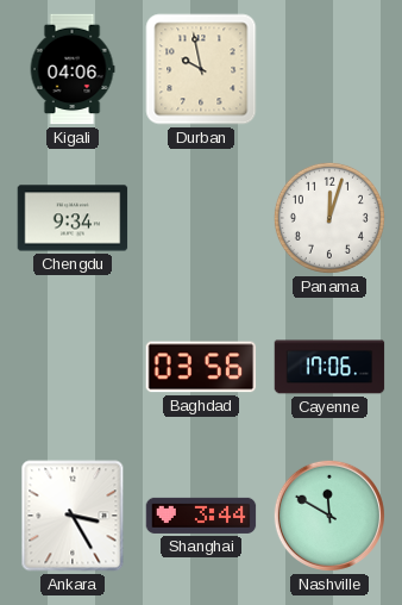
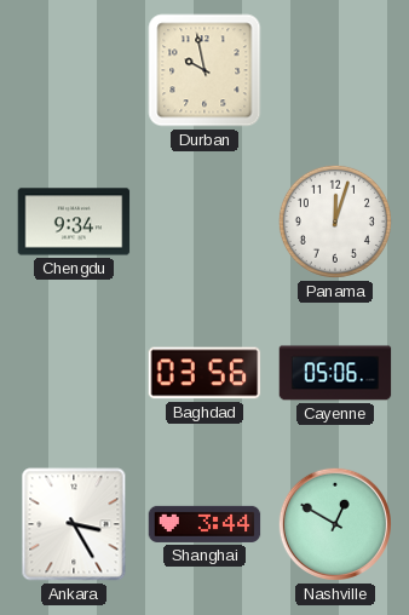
Kigali: 04:06 -> none (73, 69)
Cayenne: 17:06 -> 05:06 (335, 373)
Nashville: 11:50 -> 12:50 (335, 524)
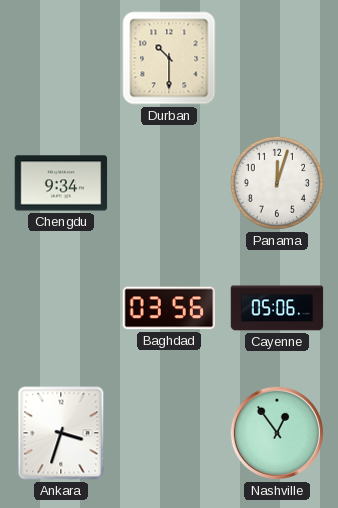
Durban: 9:58 -> 10:30 (169, 58)
Ankara: 3:25 -> 3:33 (61, 433)
Shanghai: 3:44 -> none (204, 524)
Nashville: 12:50 -> 12:54 (277, 433)
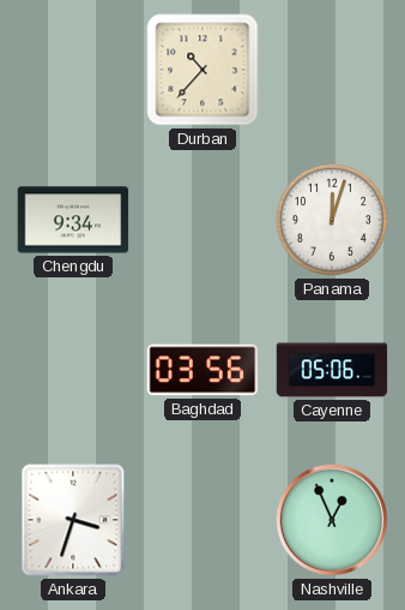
Durban: 10:30 -> 10:37 (202, 70)
Nashville: 12:54 -> 12:56 (332, 520)
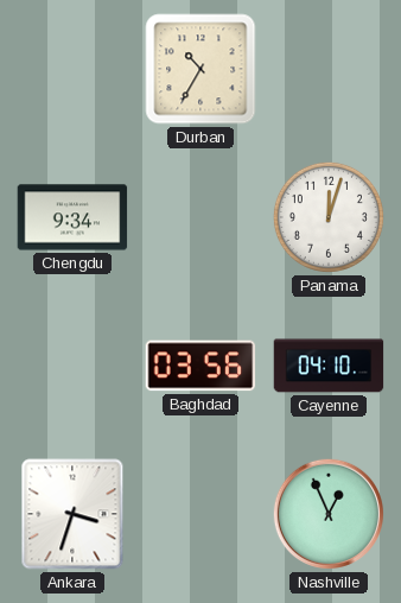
Durban: 10:37 -> 10:35 (200, 69)
Cayenne: 05:06 -> 04:10 (329, 366)
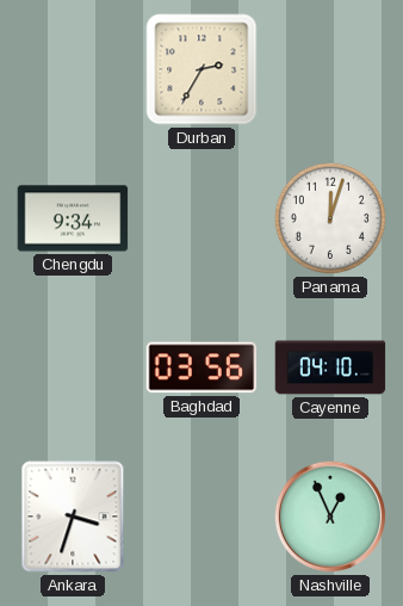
Durban: 10:35 -> 2:35 (201, 69)
